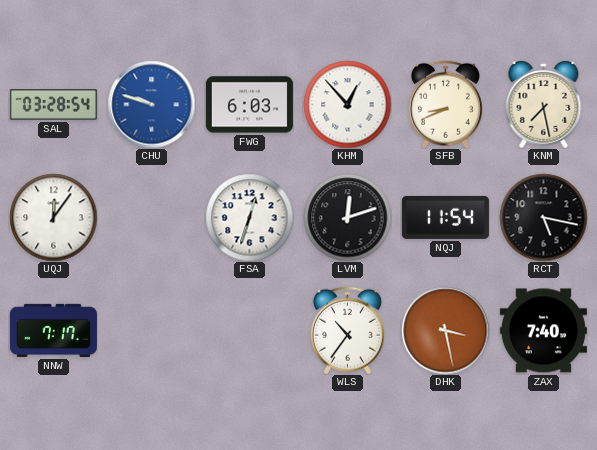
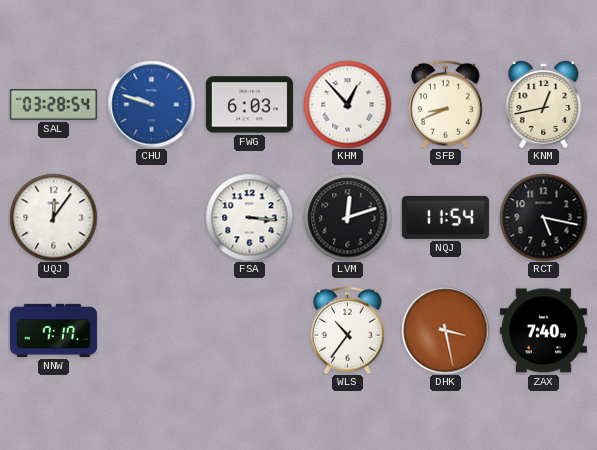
KNM: 7:28 -> 12:43 (544, 104)
FSA: 12:33 -> 3:16 (249, 217)
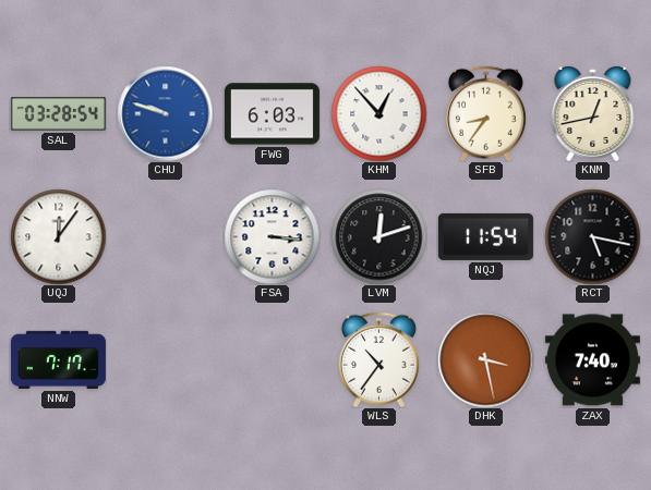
SFB: 8:41 -> 8:36 (485, 113)
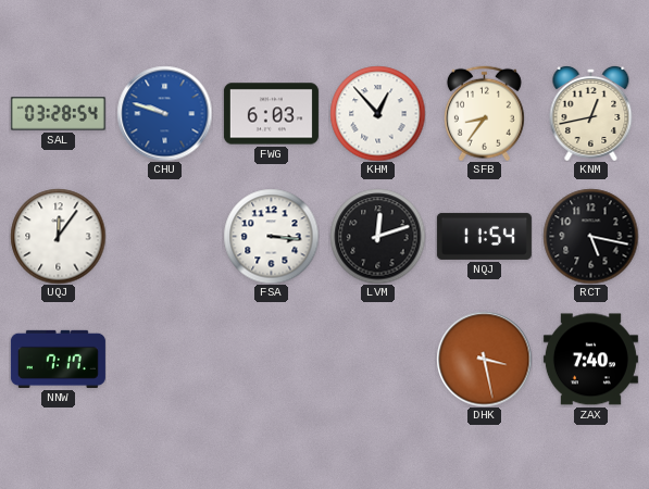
WLS: 10:36 -> none (378, 359)
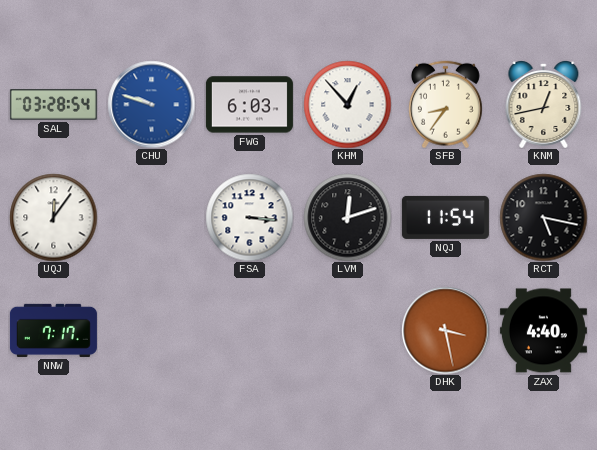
ZAX: 7:40 -> 4:40 (543, 331)
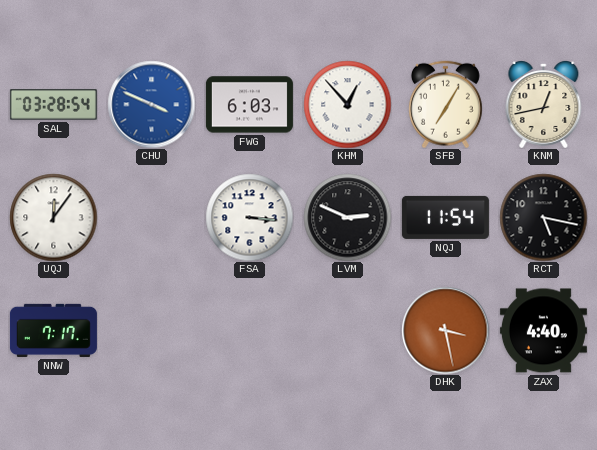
CHU: 9:48 -> 3:49 (151, 104)
SFB: 8:36 -> 7:05 (445, 104)
LVM: 12:12 -> 2:49 (347, 217)
